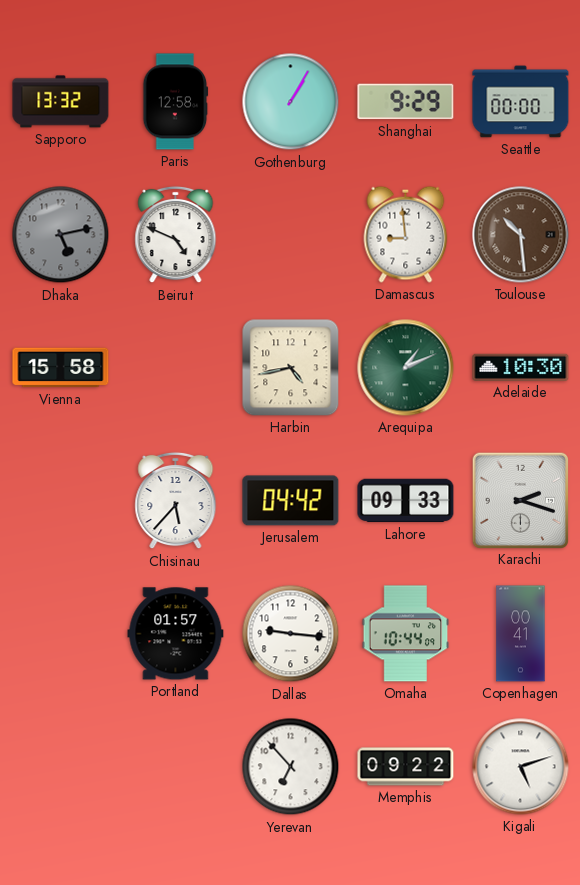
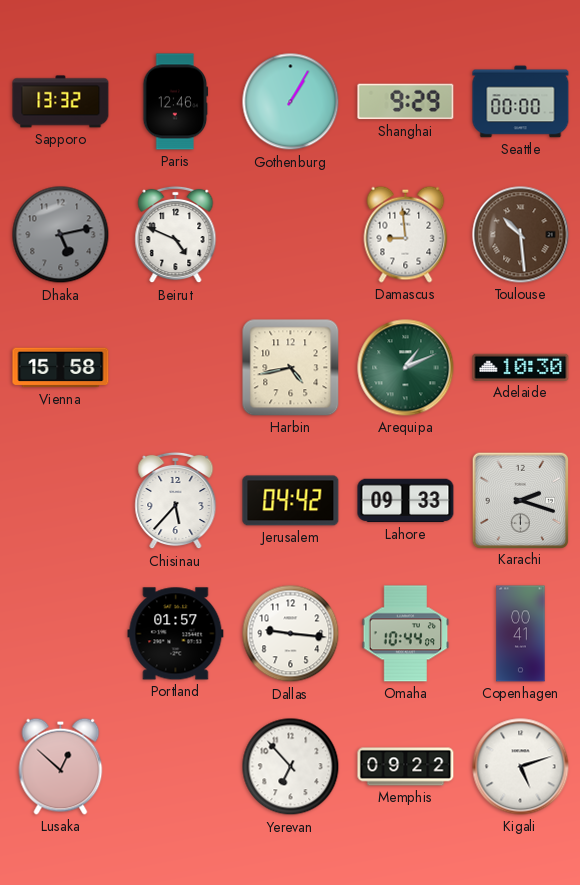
Paris: 12:58 -> 12:46 (176, 102)
Lusaka: none -> 12:52 (61, 766)
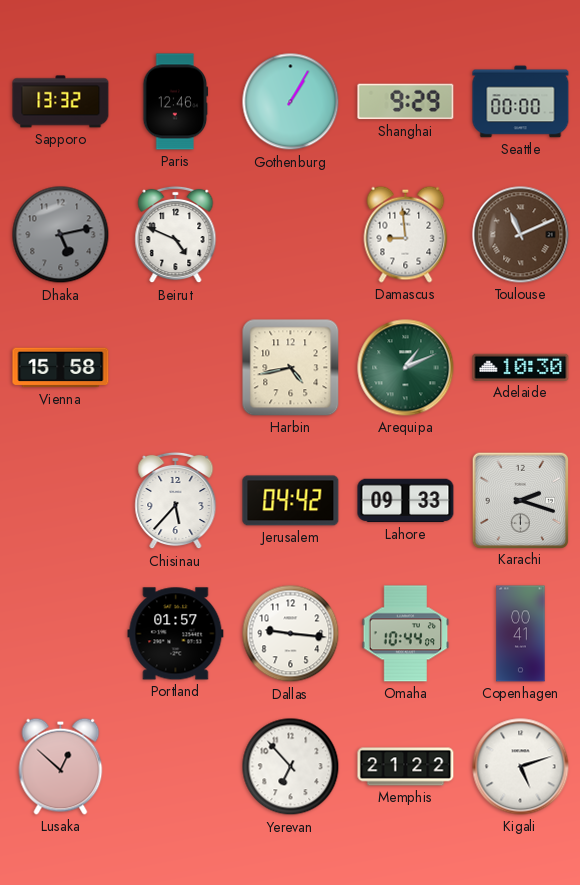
Toulouse: 10:29 -> 11:11 (521, 235)
Memphis: 09:22 -> 21:22 (406, 767)
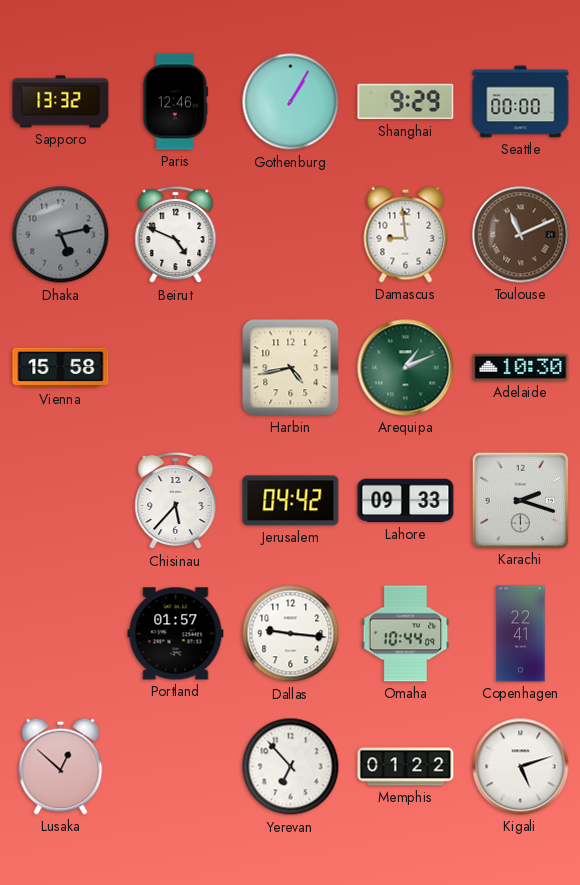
Copenhagen: 00:41 -> 22:41 (521, 634)
Memphis: 21:22 -> 01:22 (406, 767)
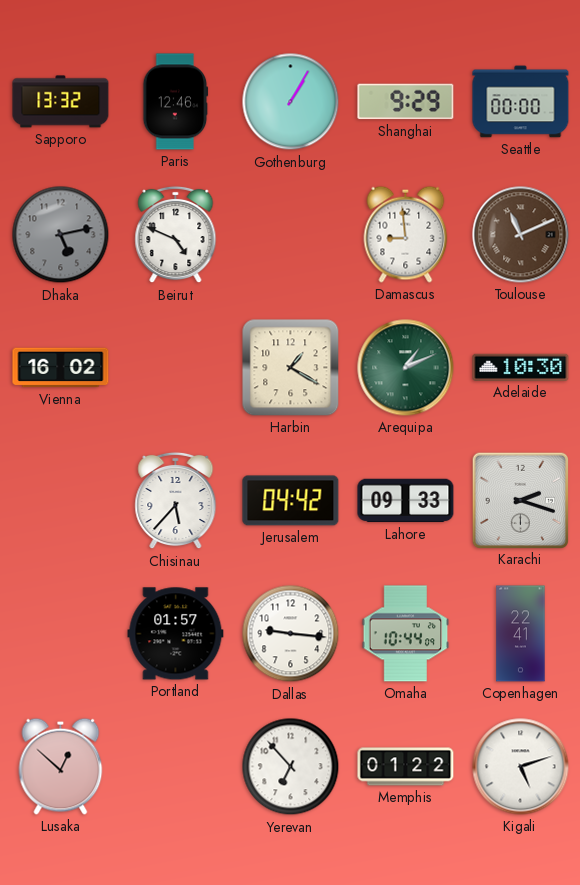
Vienna: 15:58 -> 16:02 (61, 368)
Harbin: 4:43 -> 1:20 (291, 368)
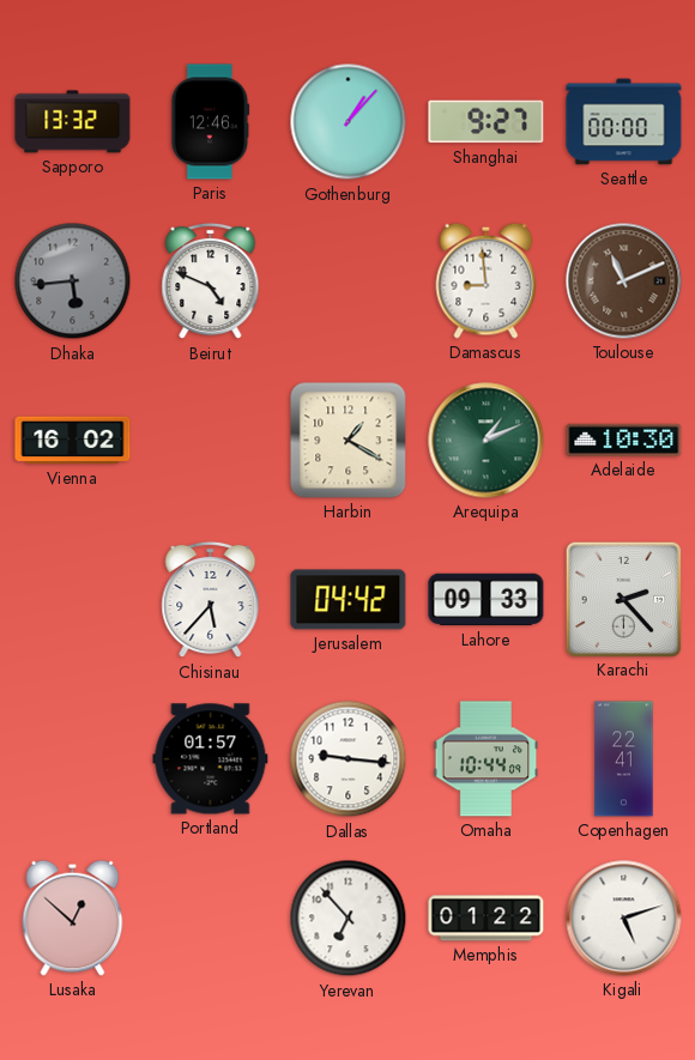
Gothenburg: 1:05 -> 1:07 (349, 122)
Shanghai: 9:29 -> 9:27 (486, 122)
Dhaka: 5:13 -> 5:44 (73, 281)
Karachi: 2:18 -> 2:23 (623, 599)
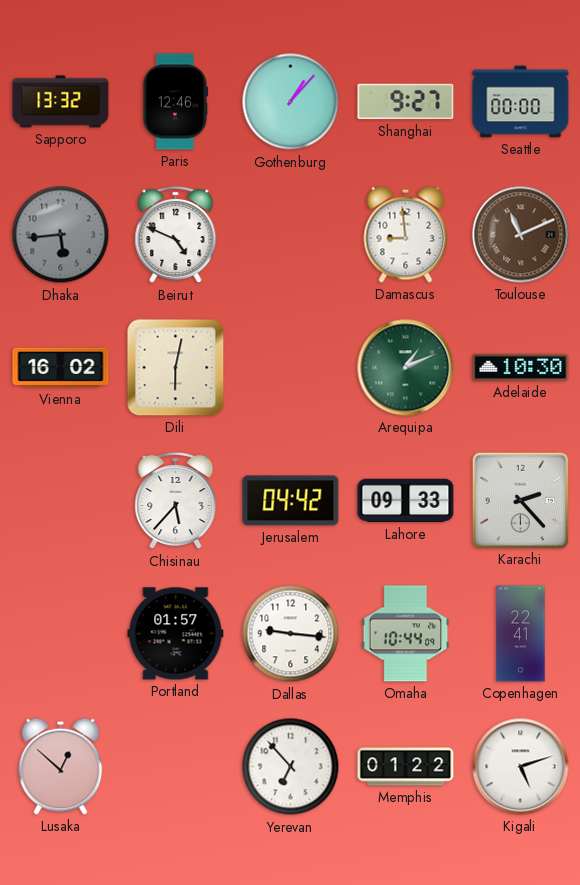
Dili: none -> 6:02 (176, 368)
Harbin: 1:20 -> none (349, 441)
